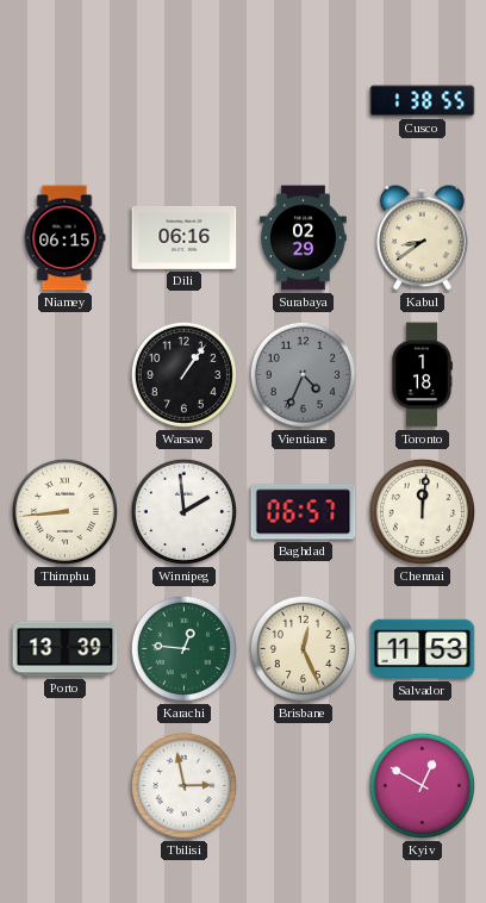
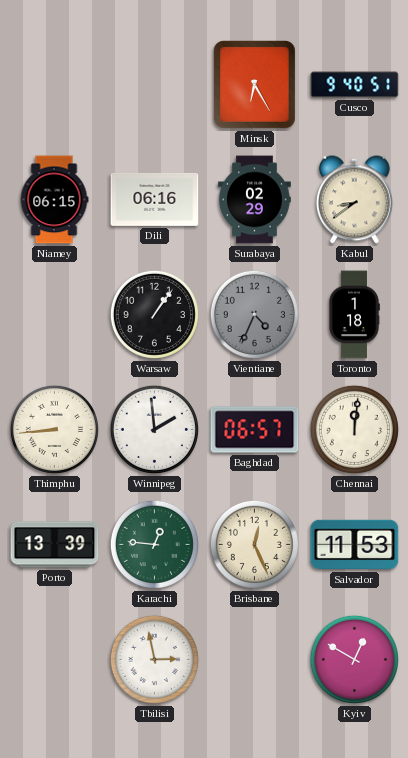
Minsk: none -> 6:25 (254, 84)
Cusco: 1:38 -> 9:40 (355, 85)
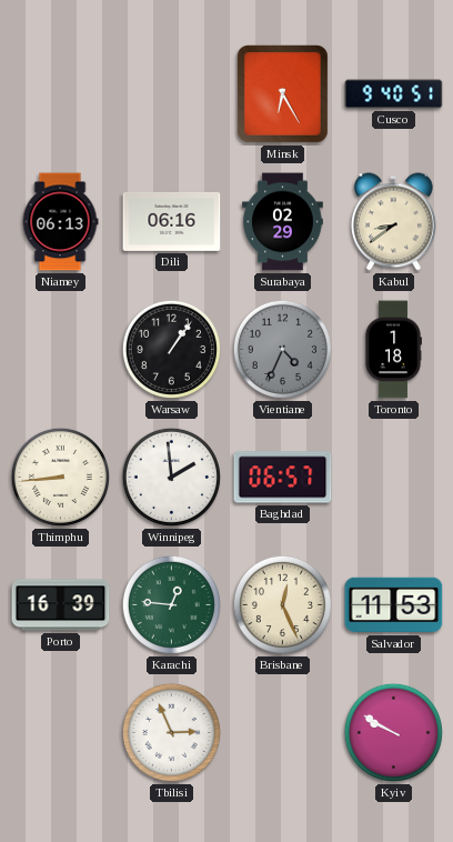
Niamey: 06:15 -> 06:13 (60, 222)
Chennai: 12:01 -> none (354, 429)
Porto: 13:39 -> 16:39 (61, 605)
Tbilisi: 2:58 -> 2:56 (171, 732)
Kyiv: 12:50 -> 9:50 (393, 732)
